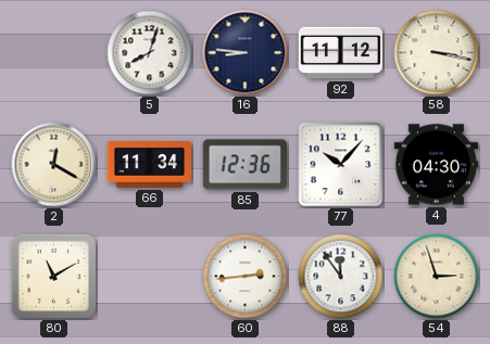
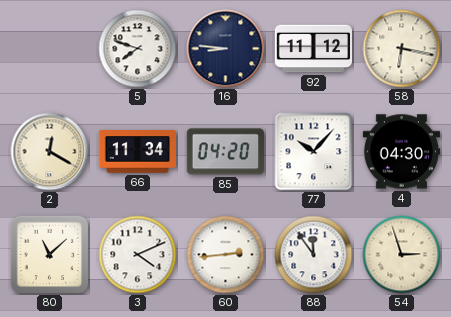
5: 8:03 -> 7:48 (138, 49)
58: 3:17 -> 6:17 (402, 49)
85: 12:36 -> 04:20 (225, 152)
80: 11:10 -> 11:08 (50, 255)
3: none -> 4:11 (138, 255)
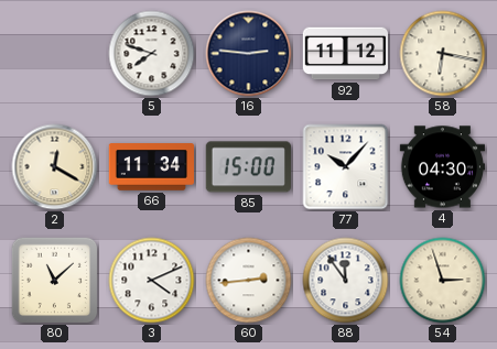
16: 8:46 -> 2:46 (249, 54)
85: 04:20 -> 15:00 (248, 167)
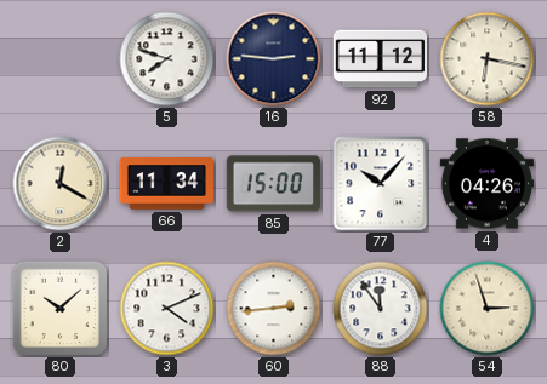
4: 04:30 -> 04:26 (486, 184)
80: 11:08 -> 10:08 (61, 309)
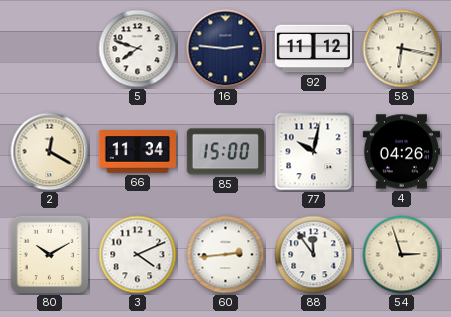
77: 10:07 -> 10:02 (314, 152)
80: 10:08 -> 10:10 (50, 255)
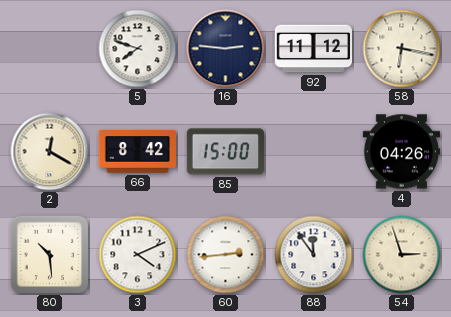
66: 11:34 -> 8:42 (137, 152)
77: 10:02 -> none (314, 152)
80: 10:10 -> 10:29 (50, 255)
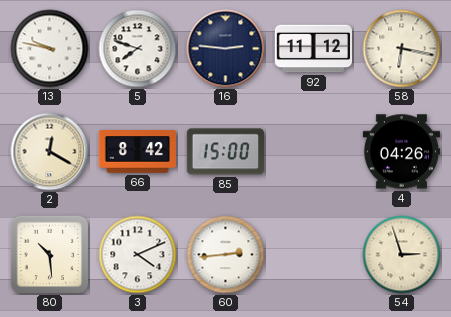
13: none -> 9:47 (50, 49)
88: 11:54 -> none (314, 255)
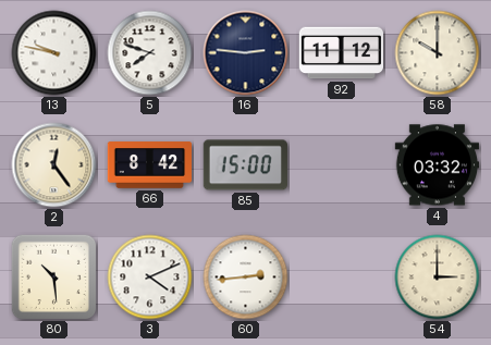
58: 6:17 -> 10:00 (438, 53)
2: 12:20 -> 12:24 (54, 165)
4: 04:26 -> 03:32 (437, 165)
54: 2:57 -> 3:00 (438, 278)
